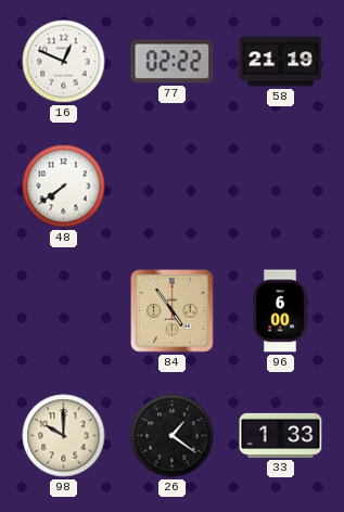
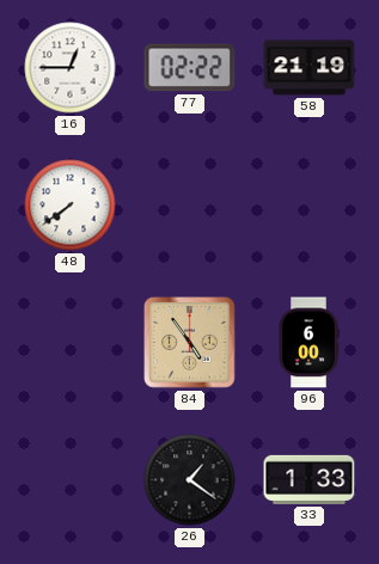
16: 12:49 -> 12:45 (71, 68)
98: 10:00 -> none (64, 436)
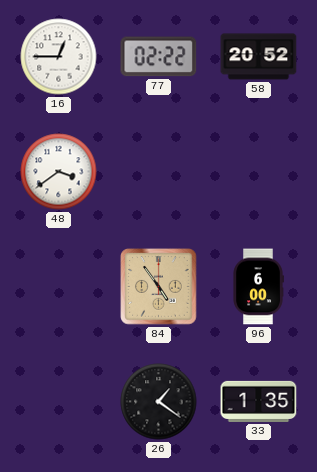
58: 21:19 -> 20:52 (259, 57)
48: 7:39 -> 3:39 (59, 172)
33: 1:33 -> 1:35 (259, 401)
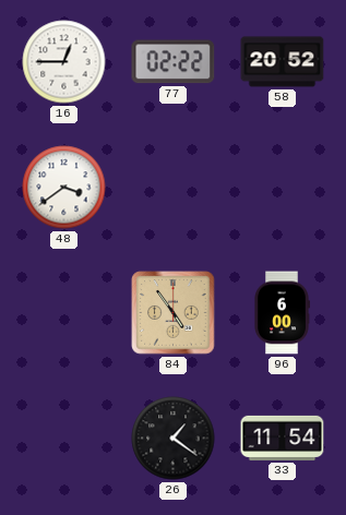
33: 1:35 -> 11:54 (283, 438)
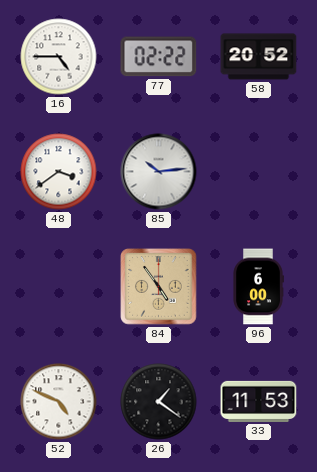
16: 12:45 -> 4:45 (59, 57)
85: none -> 10:14 (159, 172)
52: none -> 4:49 (59, 402)
33: 11:54 -> 11:53 (259, 401)
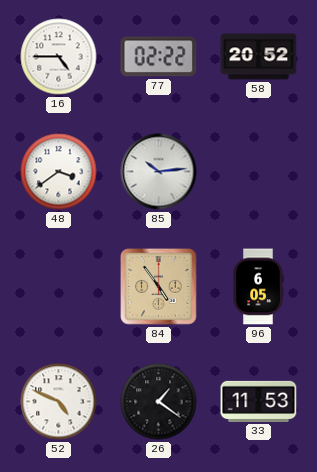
96: 6:00 -> 6:05 (258, 287)
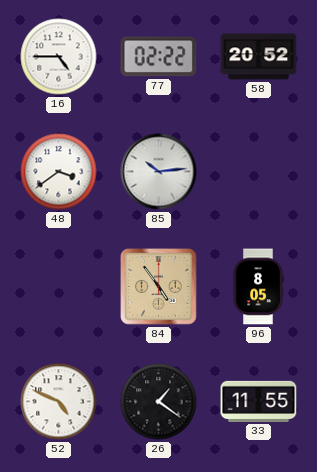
96: 6:05 -> 8:05 (258, 287)
33: 11:53 -> 11:55 (259, 401)
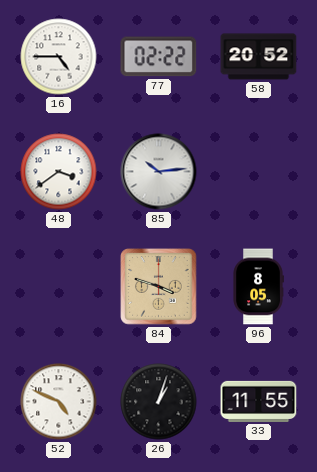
84: 4:54 -> 3:48 (159, 287)
26: 1:21 -> 1:03 (159, 402)
